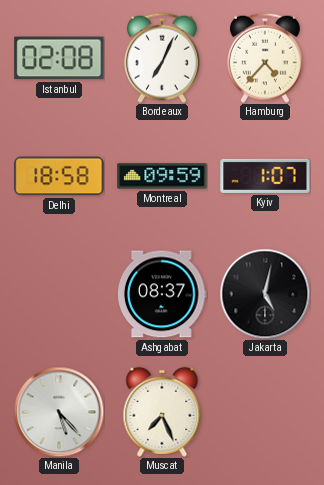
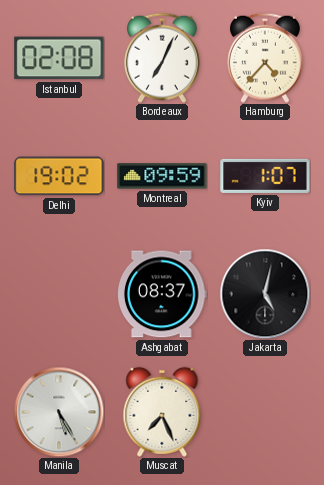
Delhi: 18:58 -> 19:02 (59, 176)
Manila: 5:23 -> 5:25 (59, 412)
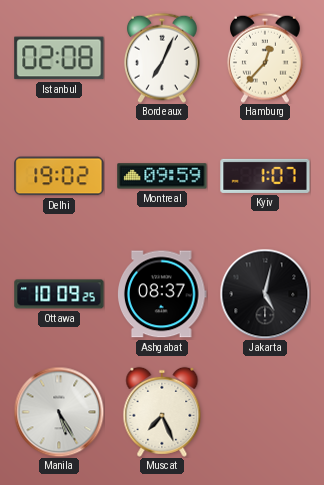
Hamburg: 4:37 -> 12:37 (265, 58)
Ottawa: none -> 10:09 (59, 294)
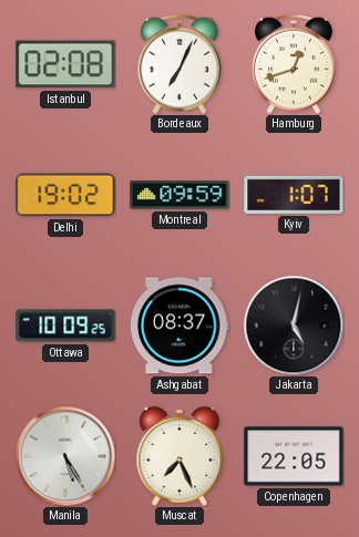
Hamburg: 12:37 -> 12:42 (294, 64)
Copenhagen: none -> 22:05 (294, 456)
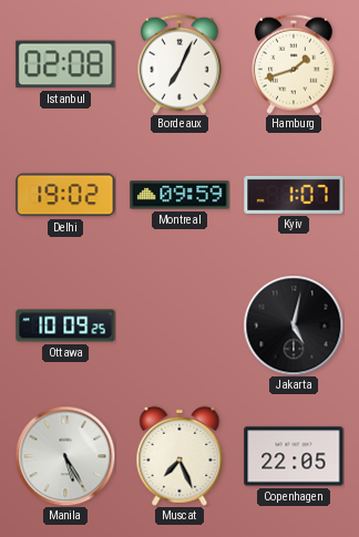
Hamburg: 12:42 -> 1:42 (294, 64)
Ashgabat: 08:37 -> none (181, 326)
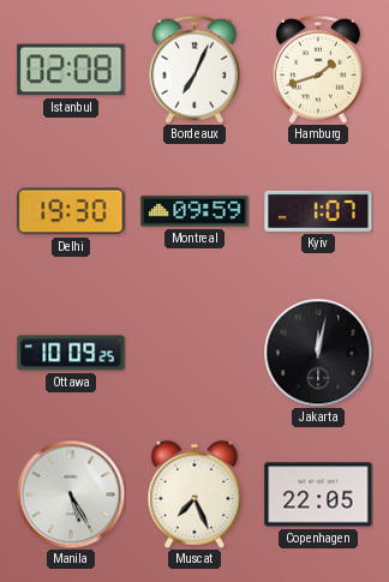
Delhi: 19:02 -> 19:30 (71, 211)
Jakarta: 5:02 -> 12:02 (318, 353)
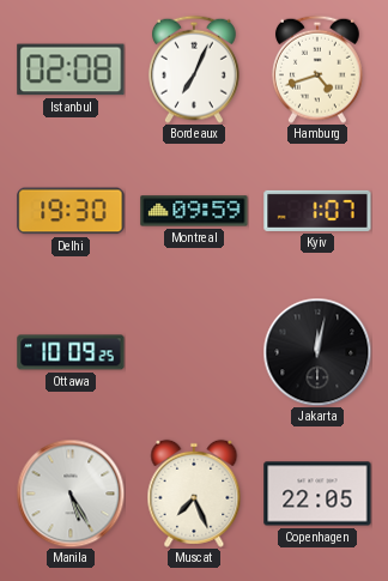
Hamburg: 1:42 -> 4:42 (317, 69)
